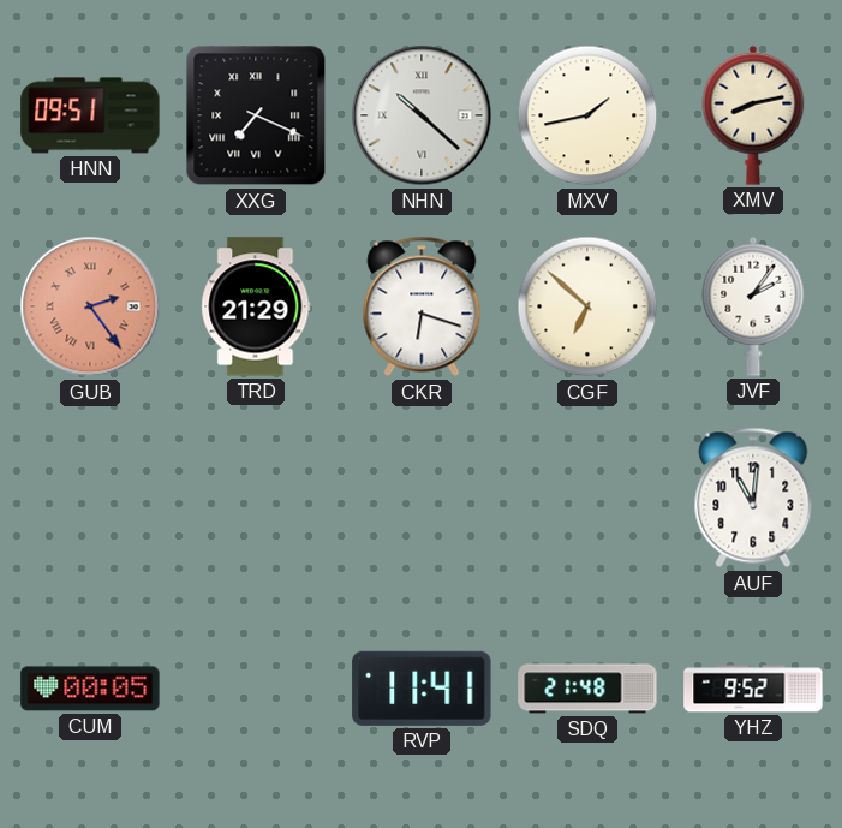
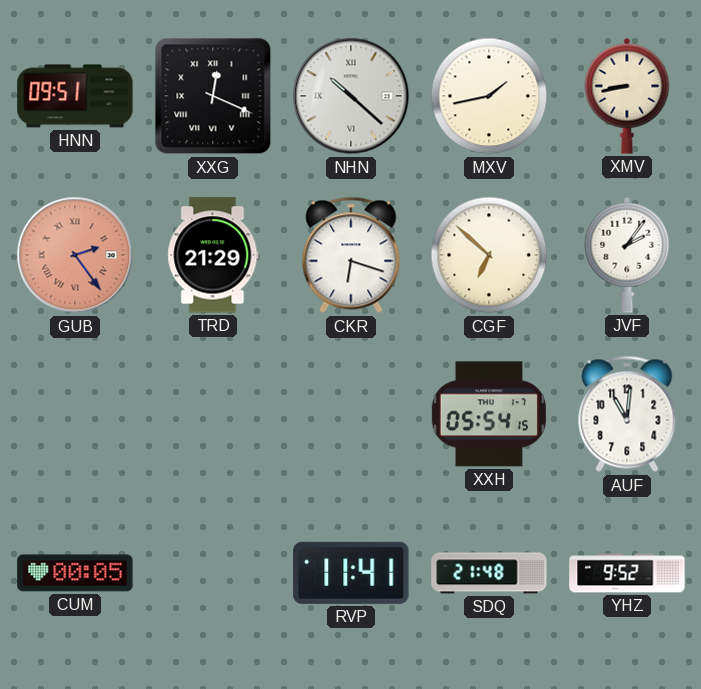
XXG: 7:19 -> 12:19 (213, 96)
XMV: 8:13 -> 8:43 (627, 96)
XXH: none -> 05:54 (489, 414)
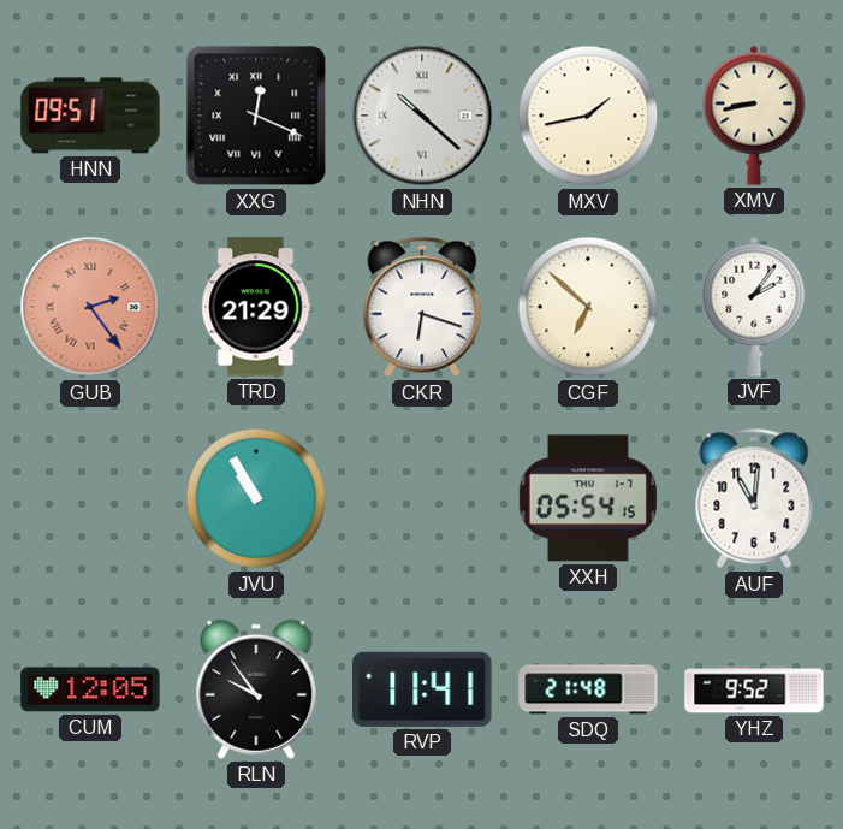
JVU: none -> 10:55 (256, 498)
CUM: 00:05 -> 12:05 (90, 689)
RLN: none -> 9:54 (256, 689)
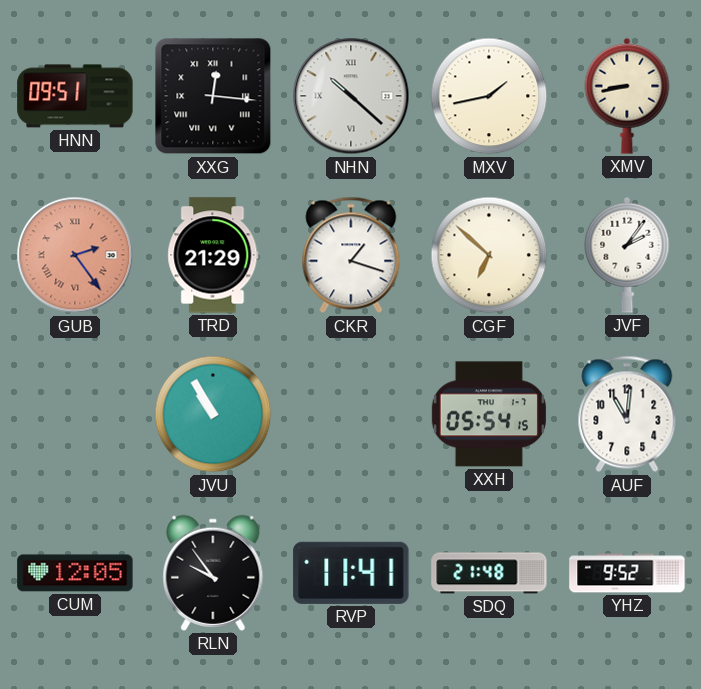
XXG: 12:19 -> 12:16 (213, 96)
CKR: 6:18 -> 1:18 (351, 255)
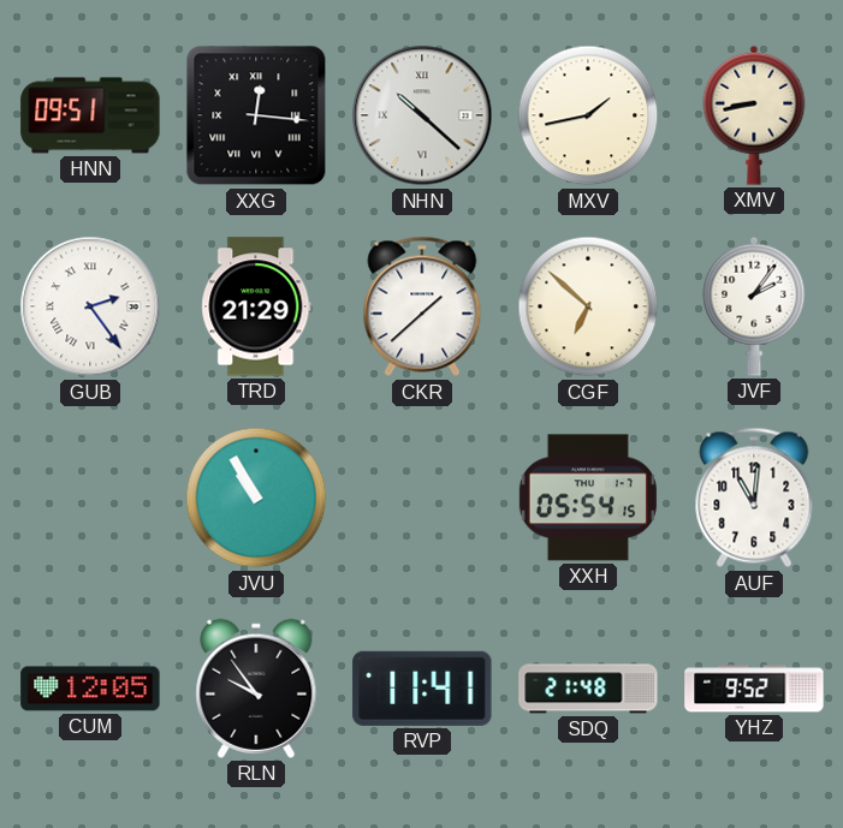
GUB dial: salmon -> white (90, 306)
CKR: 1:18 -> 1:38 (422, 306)
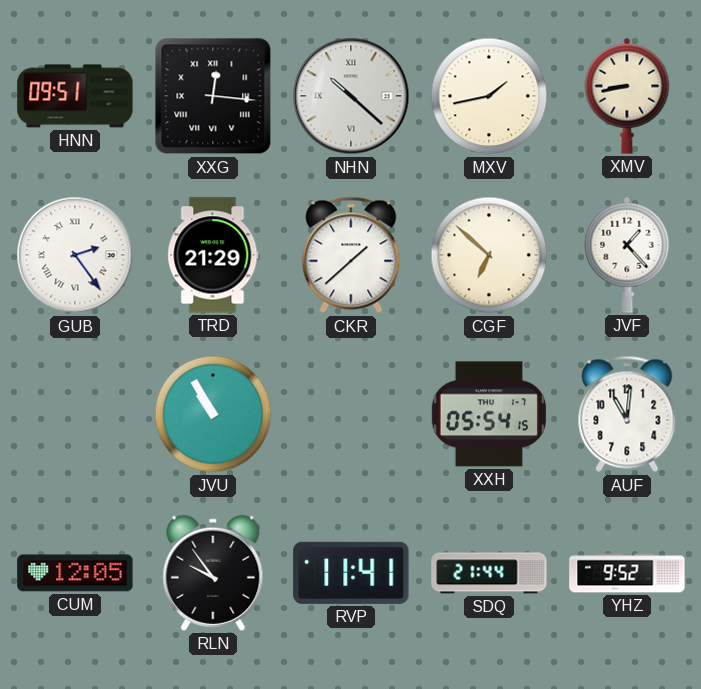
JVF: 2:06 -> 1:23 (627, 255)
SDQ: 21:48 -> 21:44 (489, 573)
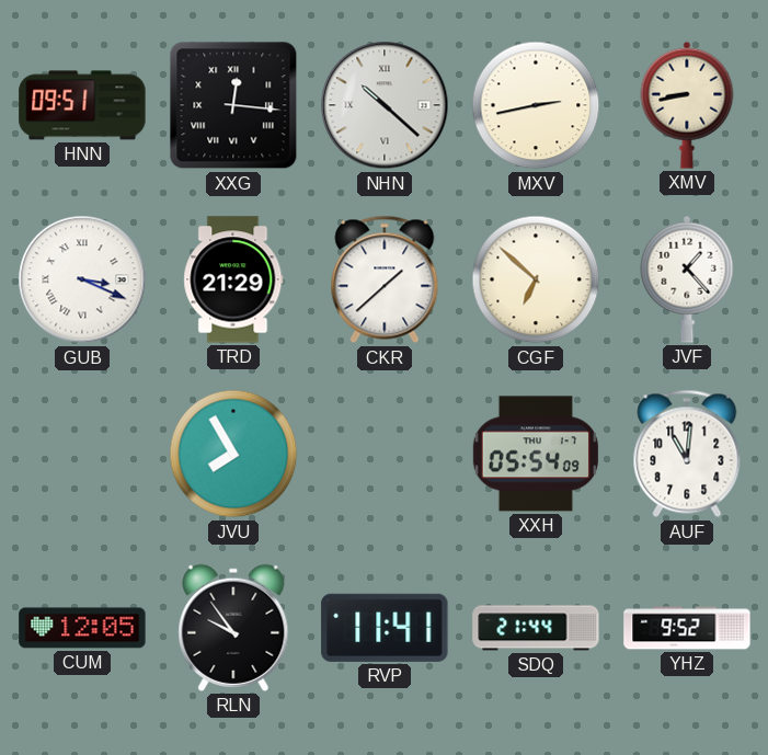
MXV: 1:43 -> 2:43 (536, 105)
GUB: 2:24 -> 3:19 (82, 279)
JVU: 10:55 -> 7:55 (233, 454)
XXH: 05:54:15 -> 05:54:09 (536, 454)
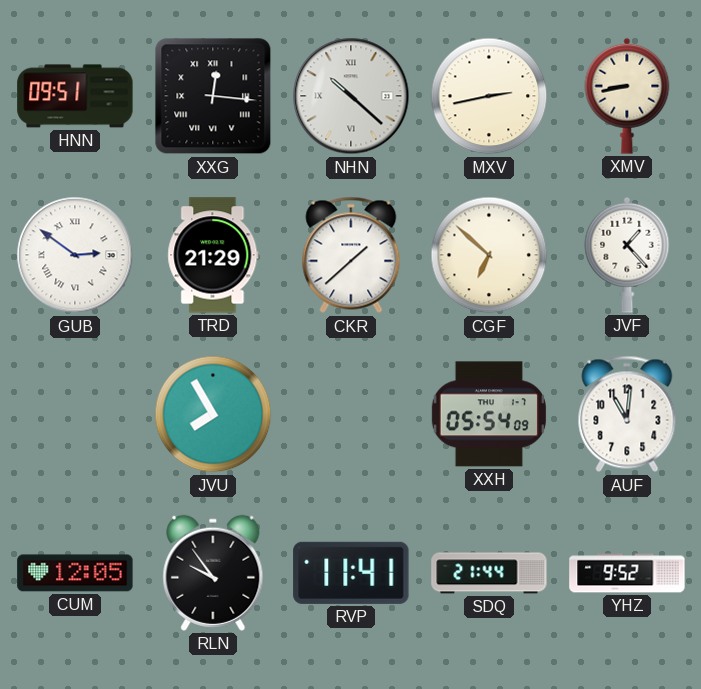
GUB: 3:19 -> 2:51 (75, 255)
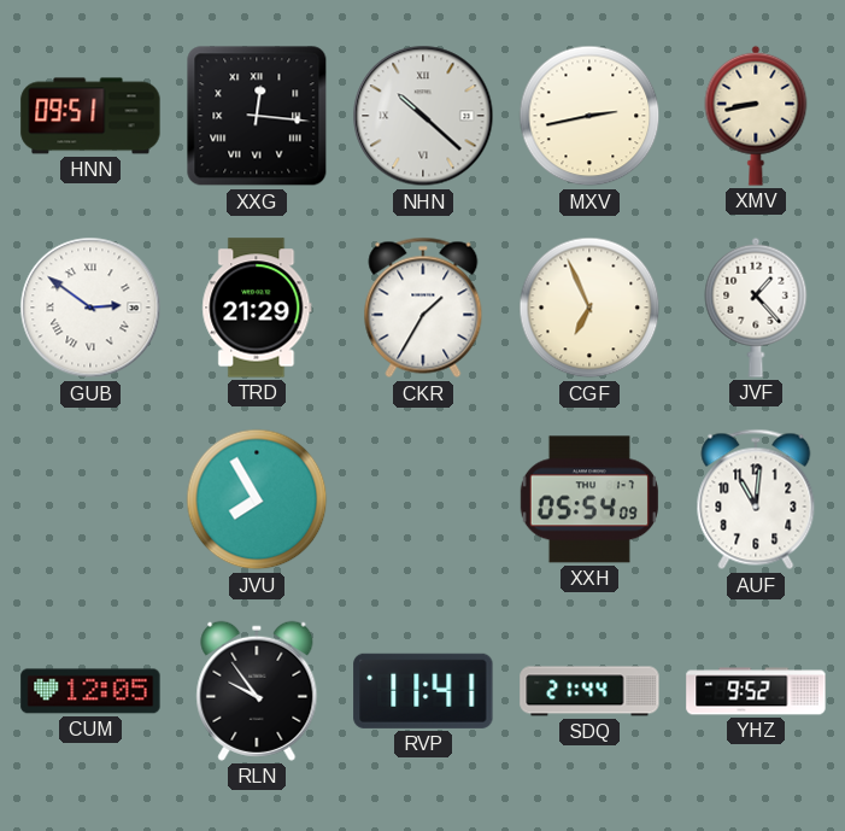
CKR: 1:38 -> 1:35 (423, 308)
CGF: 6:52 -> 6:56 (589, 308)
